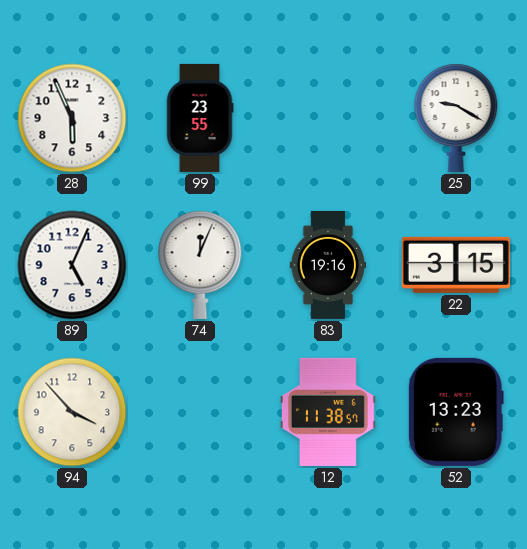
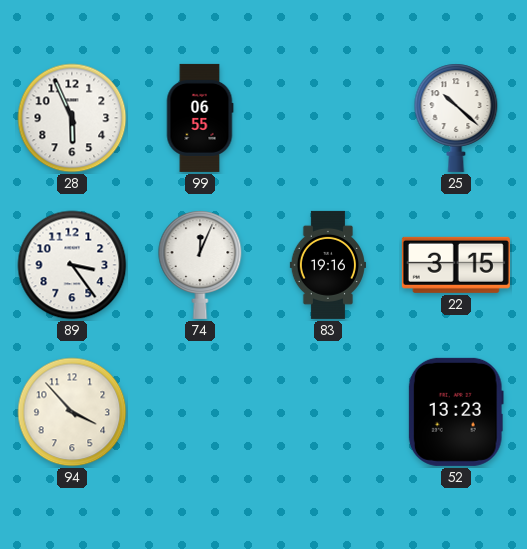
99: 23:55 -> 06:55 (200, 118)
25: 9:20 -> 10:22 (456, 118)
89: 5:04 -> 3:24 (72, 265)
12: 11:38 -> none (328, 412)
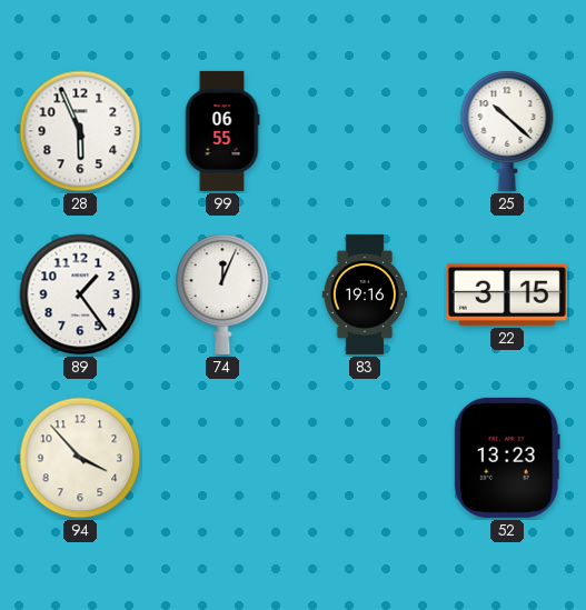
89: 3:24 -> 1:24 (80, 294)
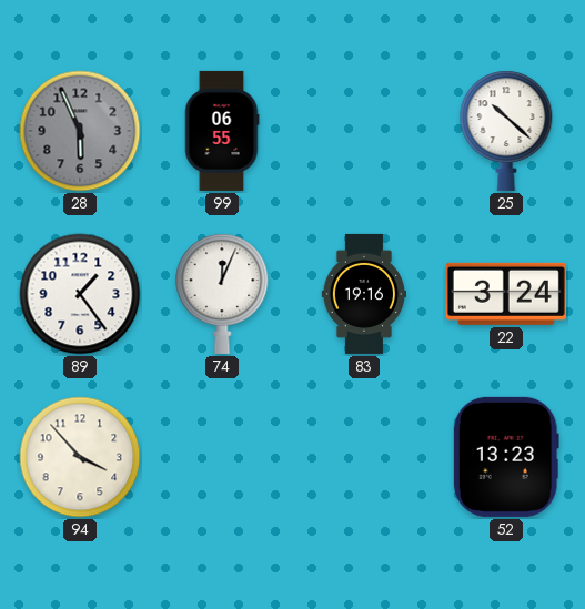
28 dial: white -> grey (80, 131)
22: 3:15 -> 3:24 (506, 294)
